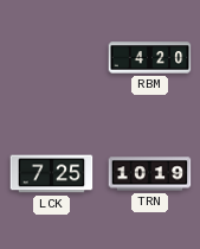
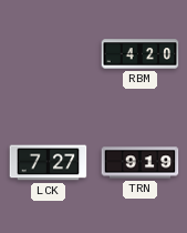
LCK: 7:25 -> 7:27 (49, 163)
TRN: 10:19 -> 9:19 (141, 163)
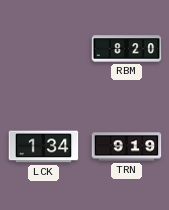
RBM: 4:20 -> 8:20 (127, 49)
LCK: 7:27 -> 1:34 (44, 147)
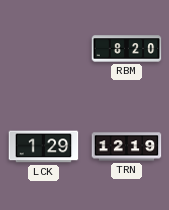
LCK: 1:34 -> 1:29 (44, 147)
TRN: 9:19 -> 12:19 (127, 147)
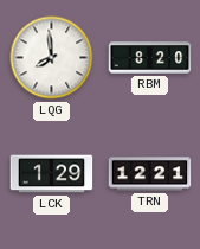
LQG: none -> 7:59 (52, 58)
TRN: 12:19 -> 12:21 (150, 174)
